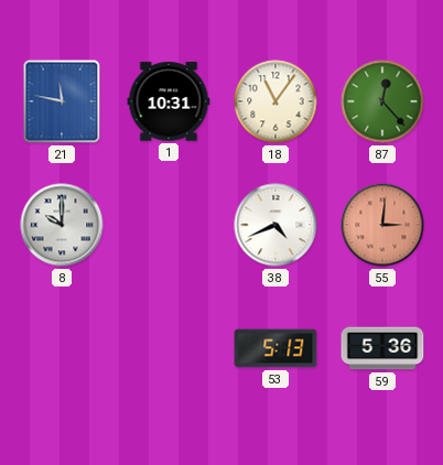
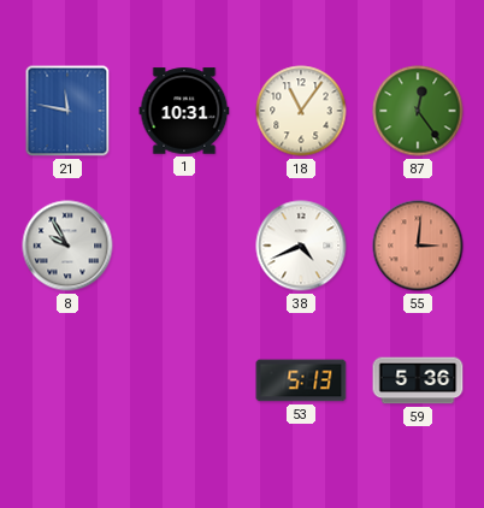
87: 12:23 -> 12:24 (418, 111)
8: 10:00 -> 9:55 (67, 246)
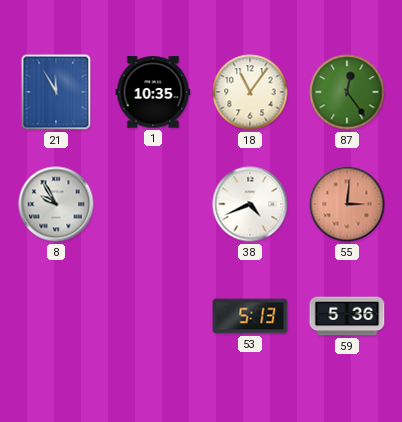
21: 11:47 -> 11:55 (56, 92)
1: 10:31 -> 10:35 (153, 92)
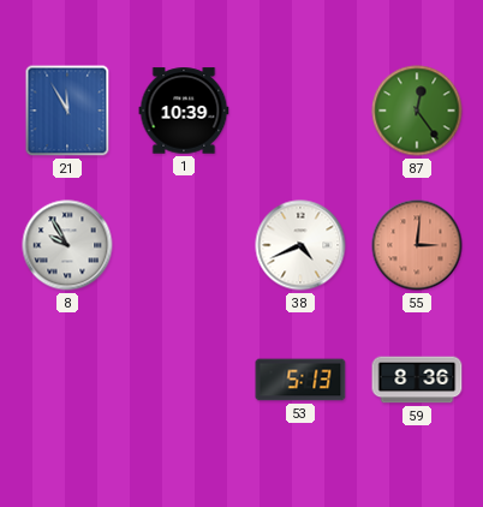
1: 10:35 -> 10:39 (184, 111)
18: 11:06 -> none (250, 92)
59: 5:36 -> 8:36 (417, 380)
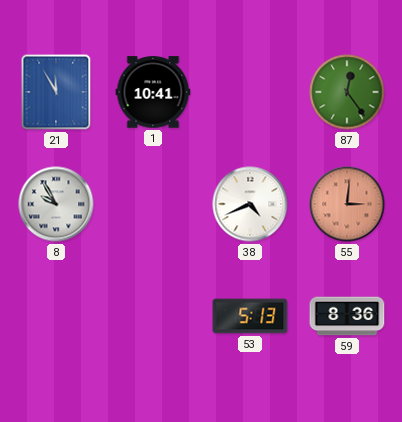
1: 10:39 -> 10:41 (153, 92)
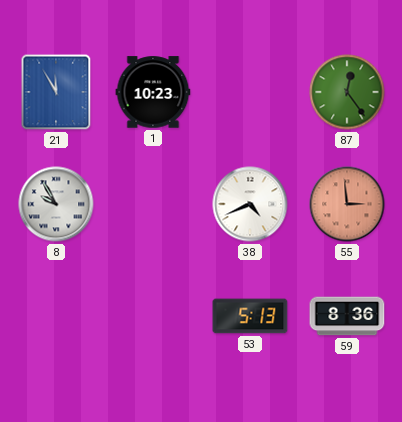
1: 10:41 -> 10:23 (153, 92)
55: 3:01 -> 2:59 (347, 204)
